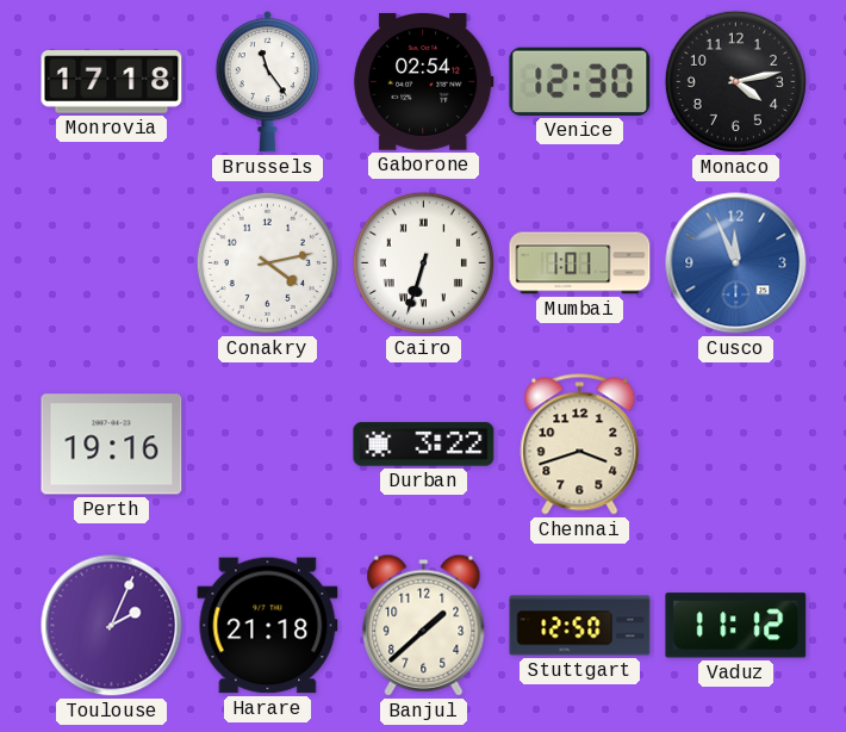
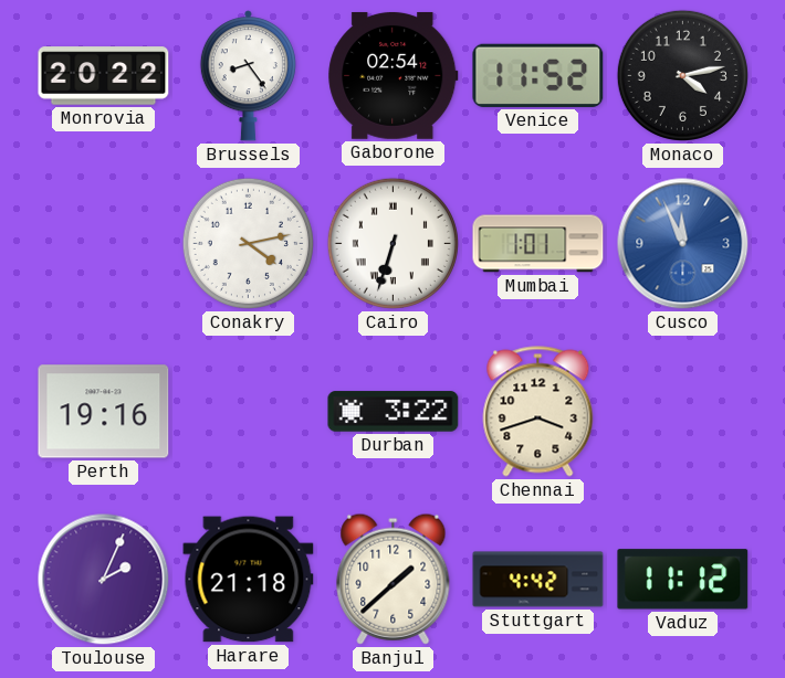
Monrovia: 17:18 -> 20:22 (104, 76)
Brussels: 11:24 -> 8:24 (248, 76)
Venice: 12:30 -> 11:52 (538, 75)
Stuttgart: 12:50 -> 4:42 (538, 580)
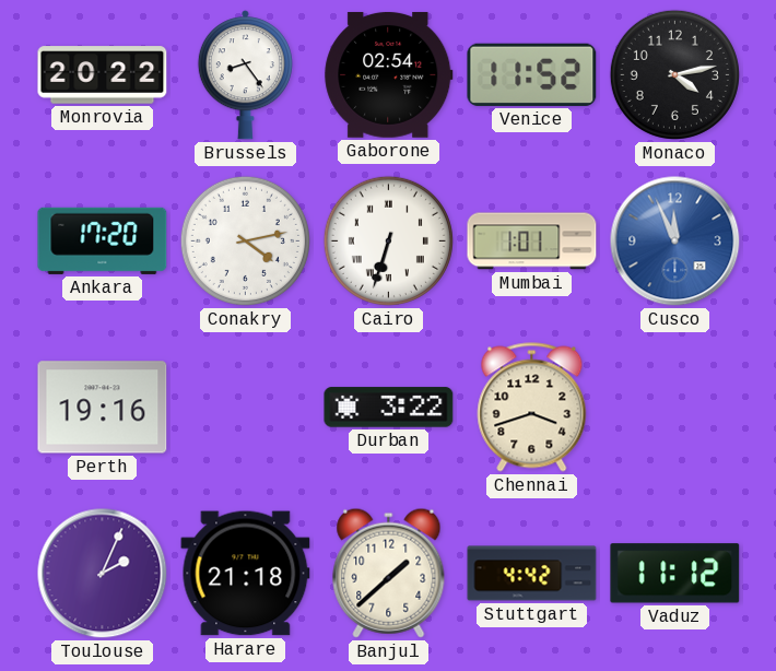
Ankara: none -> 17:20 (103, 240)
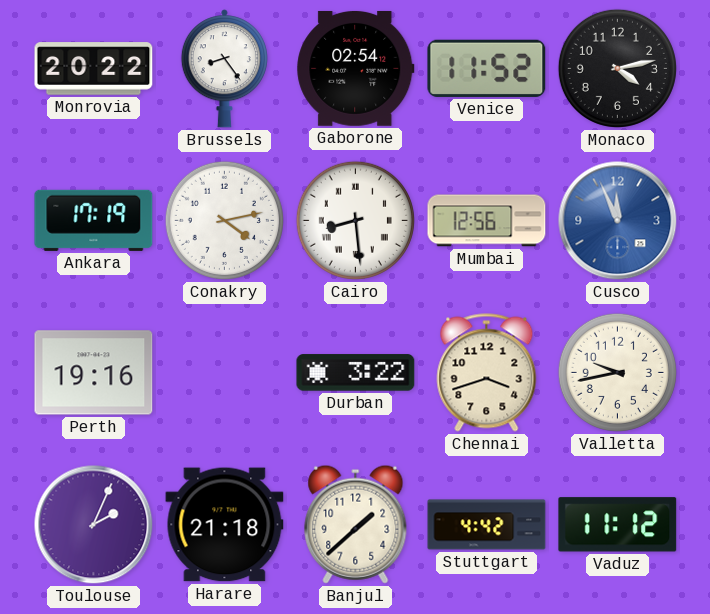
Ankara: 17:20 -> 17:19 (94, 220)
Cairo: 6:33 -> 8:29 (355, 220)
Mumbai: 1:01 -> 12:56 (487, 221)
Valletta: none -> 9:43 (617, 372)
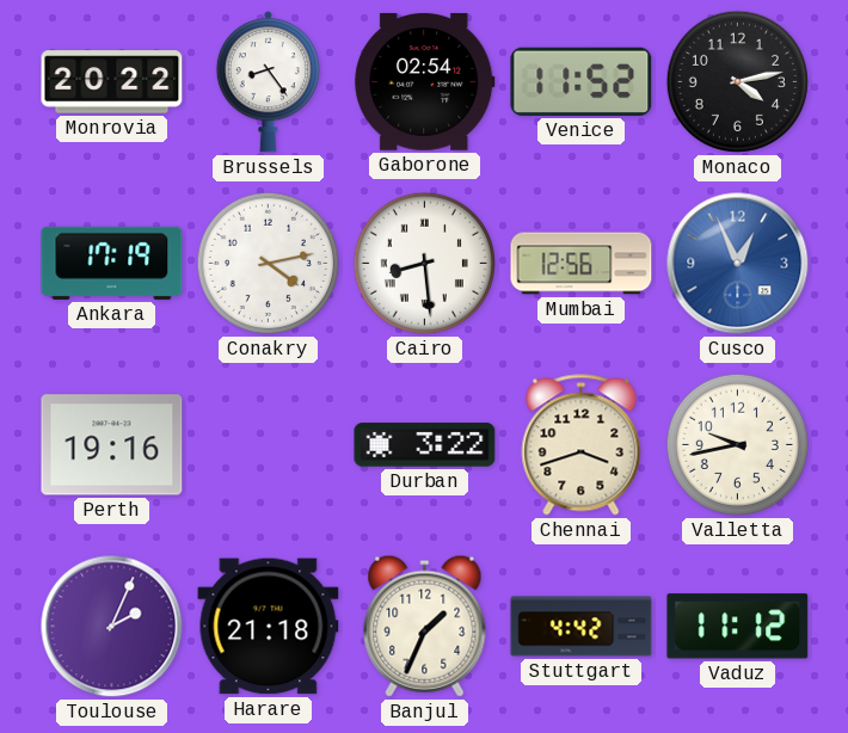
Cusco: 11:56 -> 12:56 (738, 264)
Banjul: 1:38 -> 1:34 (425, 626)
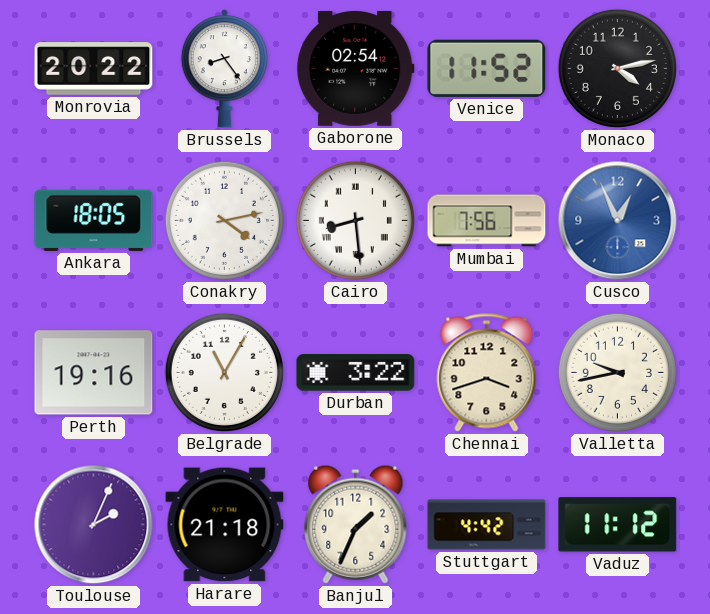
Ankara: 17:19 -> 18:05 (94, 220)
Mumbai: 12:56 -> 7:56 (487, 221)
Belgrade: none -> 11:05 (224, 372)
